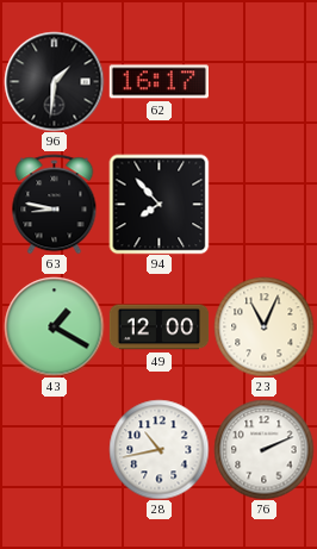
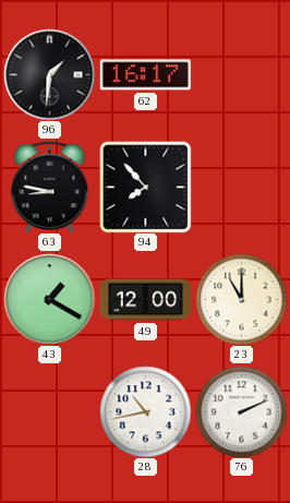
23: 11:04 -> 11:00 (241, 299)
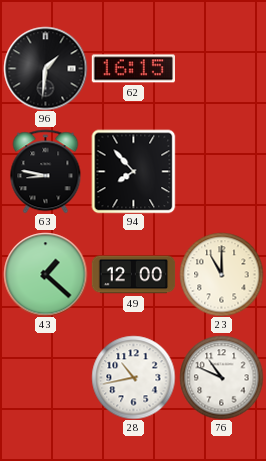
62: 16:17 -> 16:15 (133, 69)
43: 1:20 -> 1:22 (45, 274)
76: 2:11 -> 10:49 (221, 377)
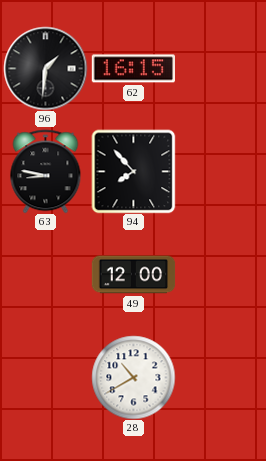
43: 1:22 -> none (45, 274)
23: 11:00 -> none (221, 274)
28: 10:43 -> 10:40 (133, 377)
76: 10:49 -> none (221, 377)
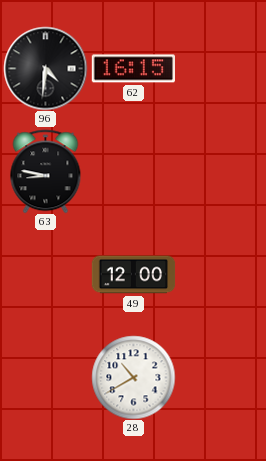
96: 1:31 -> 4:31 (45, 68)
94: 7:53 -> none (133, 171)
